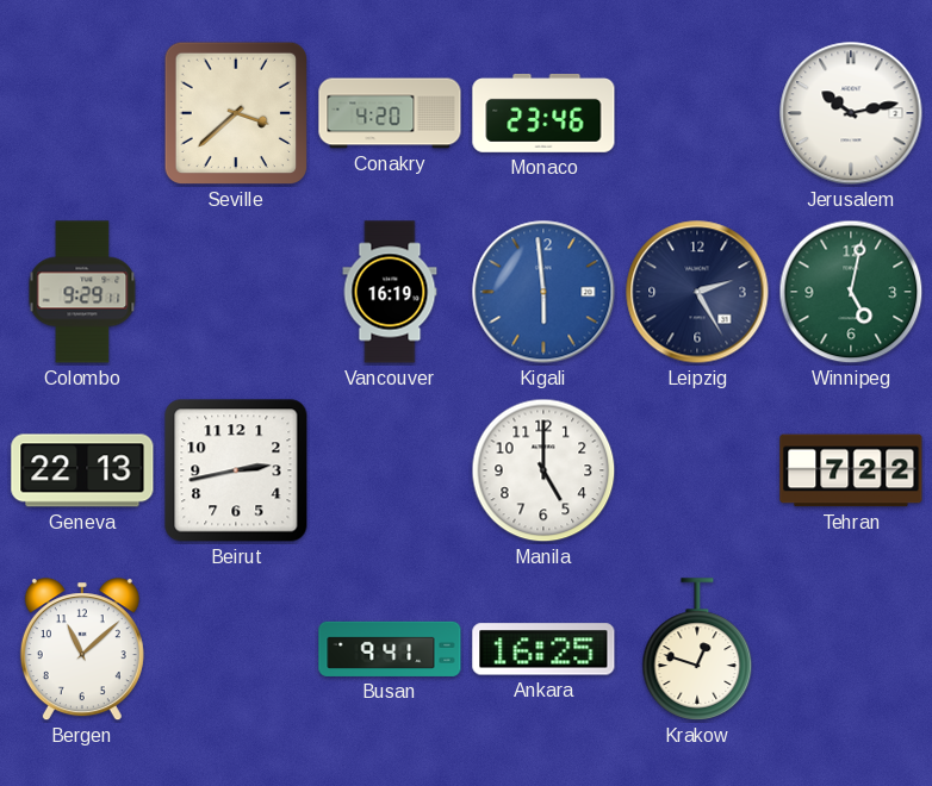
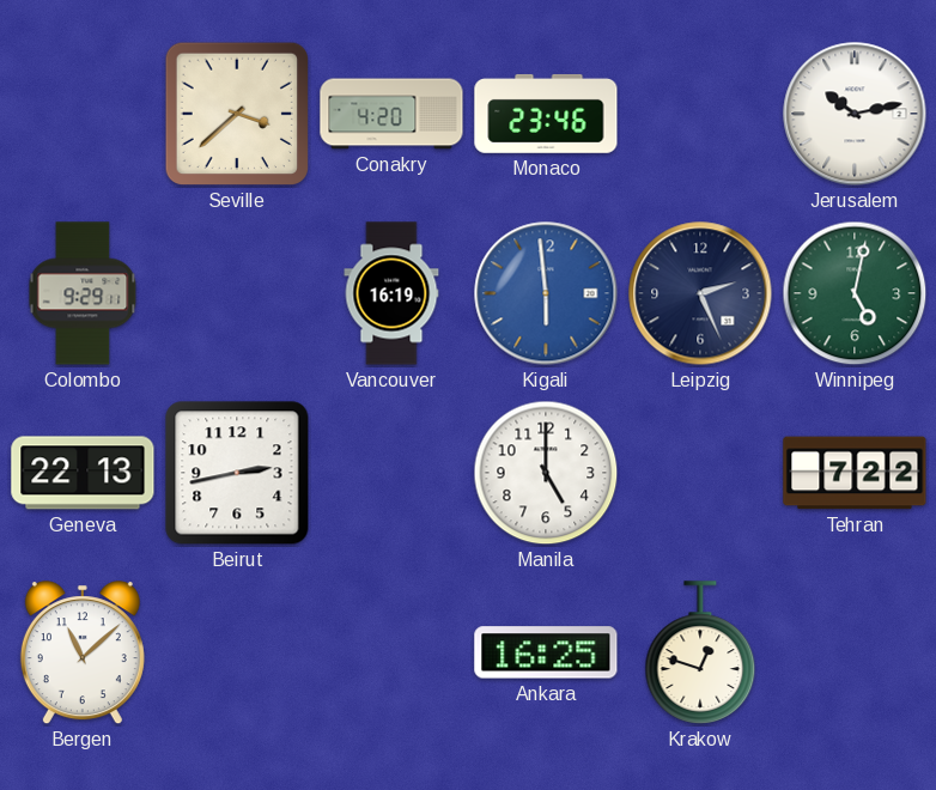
Leipzig: 2:25 -> 2:26 (700, 293)
Busan: 9:41 -> none (390, 649)
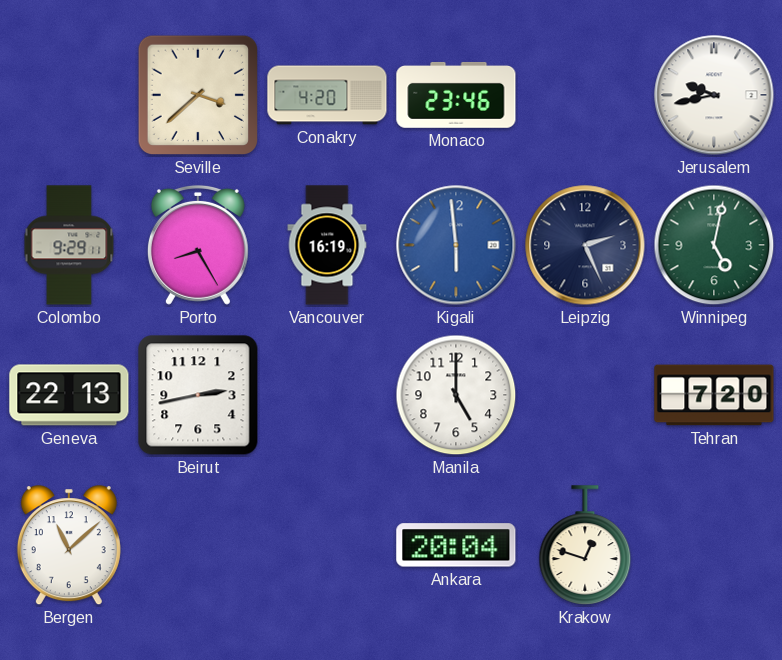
Jerusalem: 10:13 -> 9:43 (714, 95)
Porto: none -> 8:25 (198, 245)
Tehran: 7:22 -> 7:20 (714, 395)
Ankara: 16:25 -> 20:04 (456, 545)
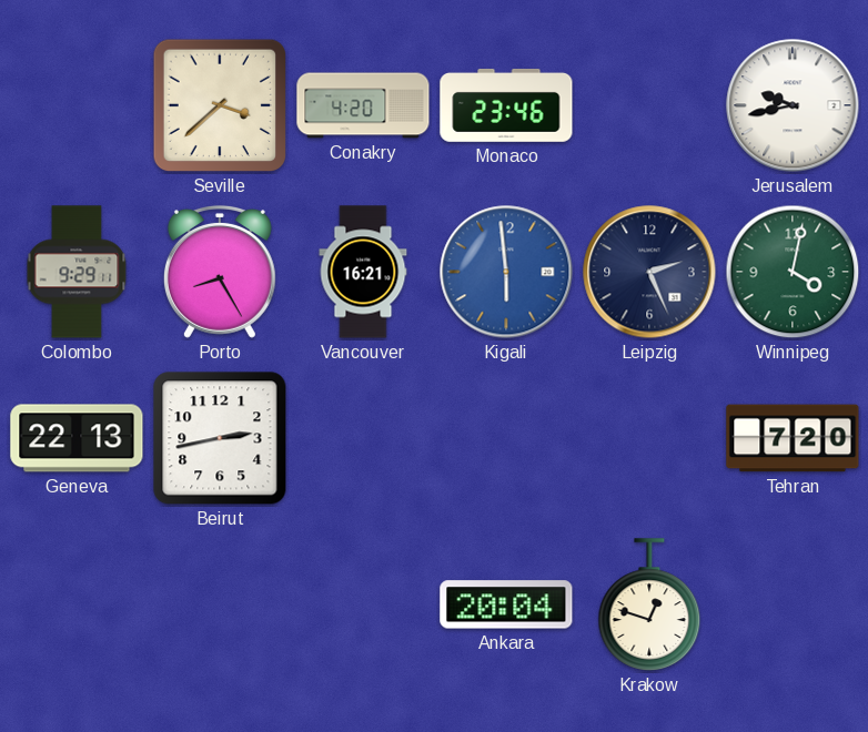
Vancouver: 16:19 -> 16:21 (363, 272)
Winnipeg: 5:02 -> 4:02 (793, 272)
Manila: 5:00 -> none (456, 395)
Bergen: 11:08 -> none (69, 546)
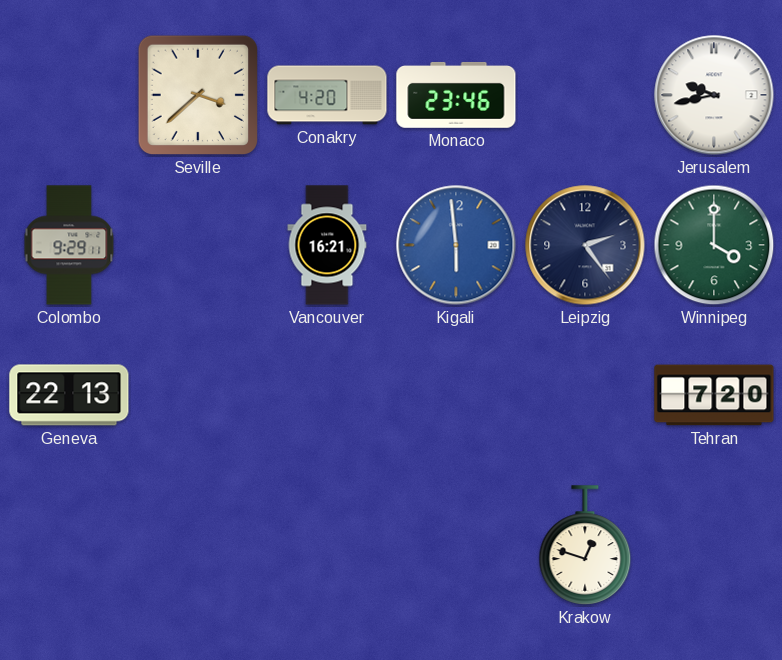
Porto: 8:25 -> none (220, 272)
Leipzig: 2:26 -> 2:24 (585, 245)
Winnipeg: 4:02 -> 4:00 (714, 245)
Beirut: 2:43 -> none (220, 438)
Ankara: 20:04 -> none (506, 604)
